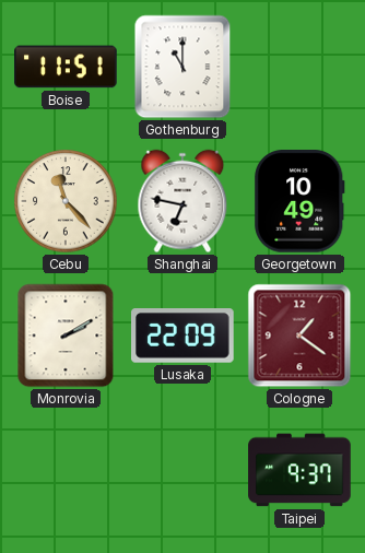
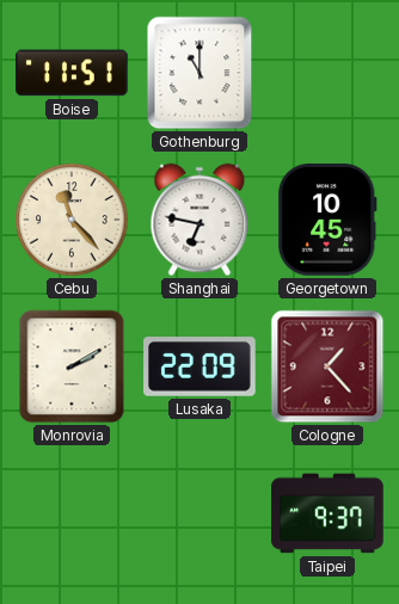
Georgetown: 10:49 -> 10:45 (329, 220)
Cologne: 1:21 -> 1:23 (327, 366)
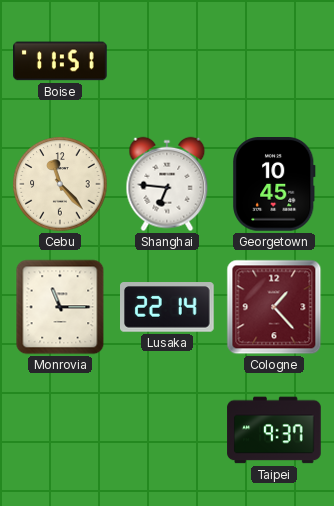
Gothenburg: 11:00 -> none (199, 73)
Shanghai: 6:47 -> 6:46 (167, 184)
Monrovia: 2:10 -> 11:15 (60, 307)
Lusaka: 22:09 -> 22:14 (167, 307)
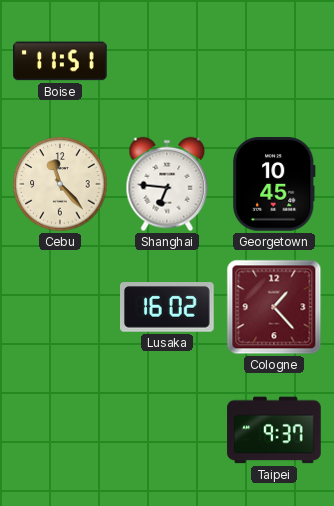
Monrovia: 11:15 -> none (60, 307)
Lusaka: 22:14 -> 16:02 (167, 307)
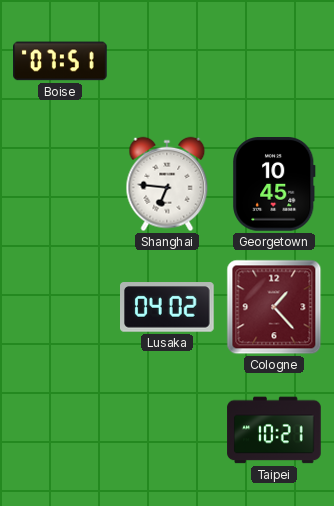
Boise: 11:51 -> 07:51 (60, 61)
Cebu: 11:23 -> none (60, 184)
Lusaka: 16:02 -> 04:02 (167, 307)
Taipei: 9:37 -> 10:21 (274, 430)
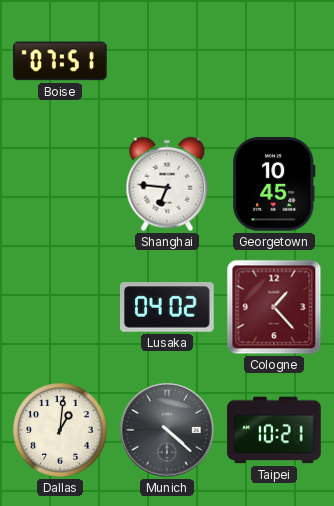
Dallas: none -> 1:01 (60, 430)
Munich: none -> 4:22 (167, 430)
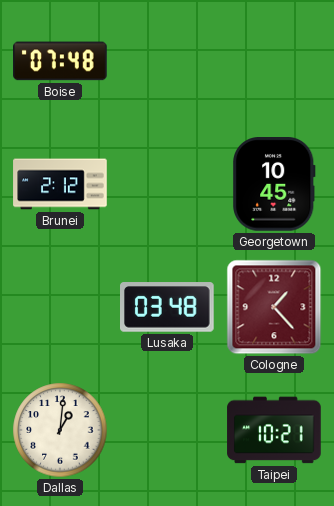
Boise: 07:51 -> 07:48 (60, 61)
Brunei: none -> 2:12 (60, 184)
Shanghai: 6:46 -> none (167, 184)
Lusaka: 04:02 -> 03:48 (167, 307)
Munich: 4:22 -> none (167, 430)
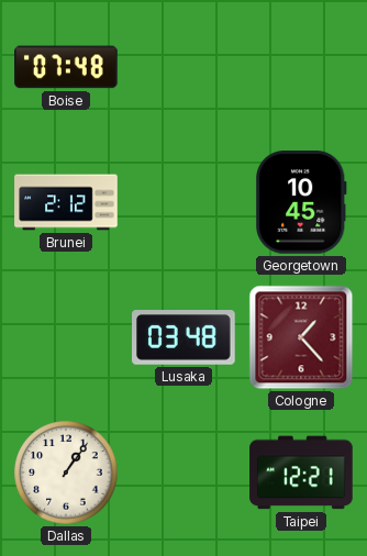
Dallas: 1:01 -> 1:06 (66, 472)
Taipei: 10:21 -> 12:21 (301, 472)
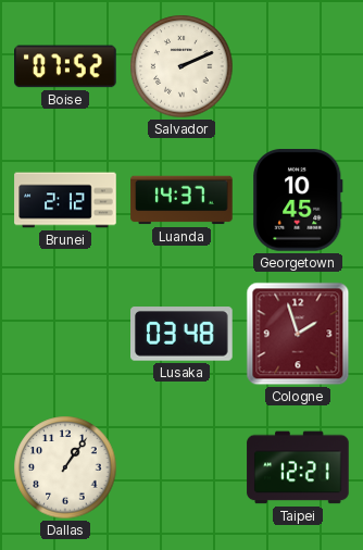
Boise: 07:48 -> 07:52 (65, 66)
Salvador: none -> 2:11 (181, 66)
Luanda: none -> 14:37 (181, 200)
Cologne: 1:23 -> 1:57 (298, 334)
